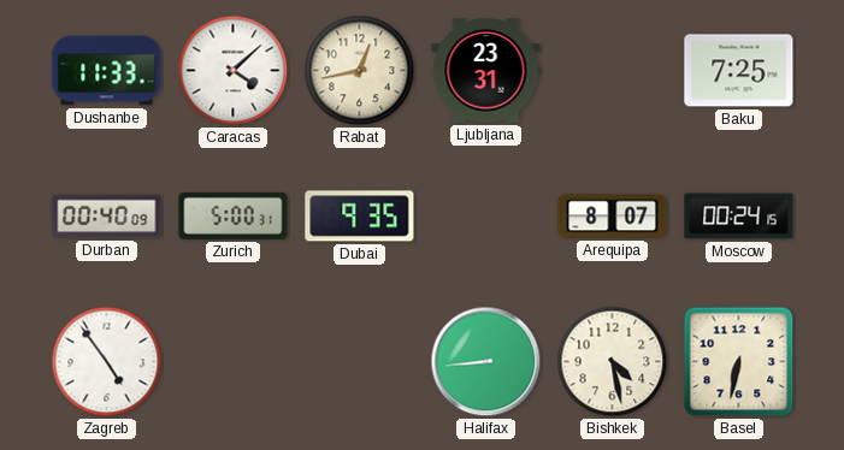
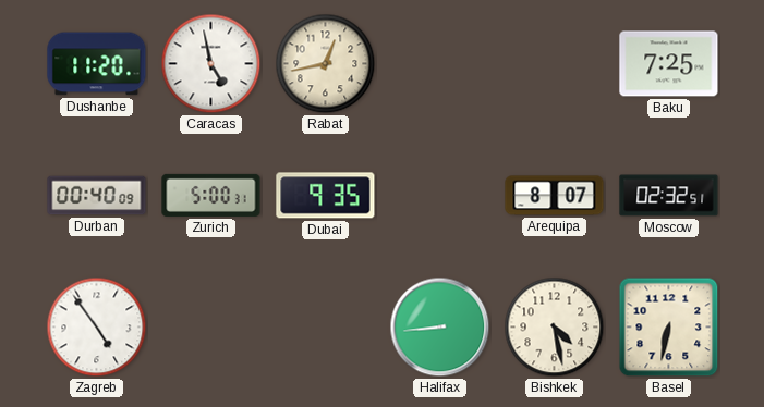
Dushanbe: 11:33 -> 11:20 (97, 64)
Caracas: 4:08 -> 4:58 (211, 64)
Ljubljana: 23:31 -> none (486, 71)
Moscow: 00:24 -> 02:32 (669, 196)
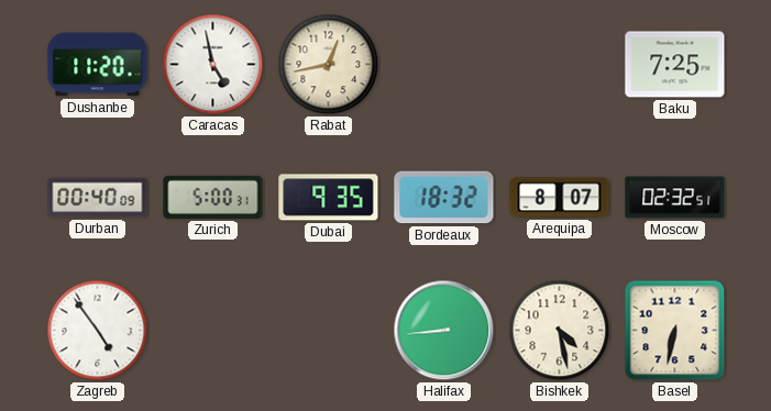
Bordeaux: none -> 18:32 (444, 198)
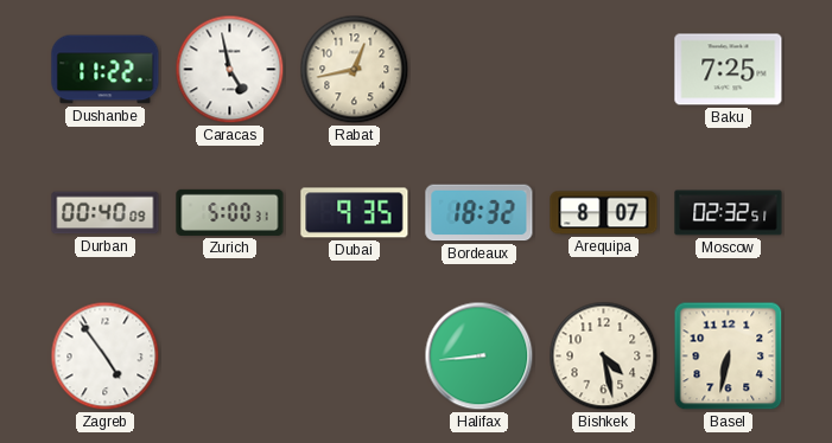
Dushanbe: 11:20 -> 11:22 (106, 70)
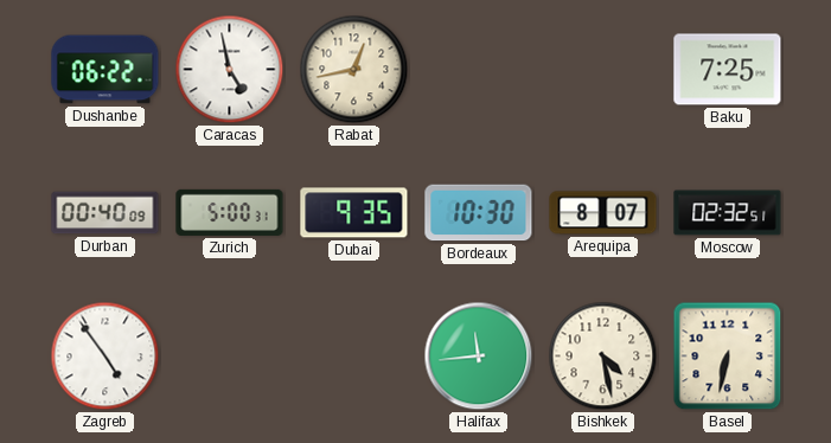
Dushanbe: 11:22 -> 06:22 (106, 70)
Bordeaux: 18:32 -> 10:30 (479, 213)
Halifax: 8:44 -> 11:44 (479, 357)
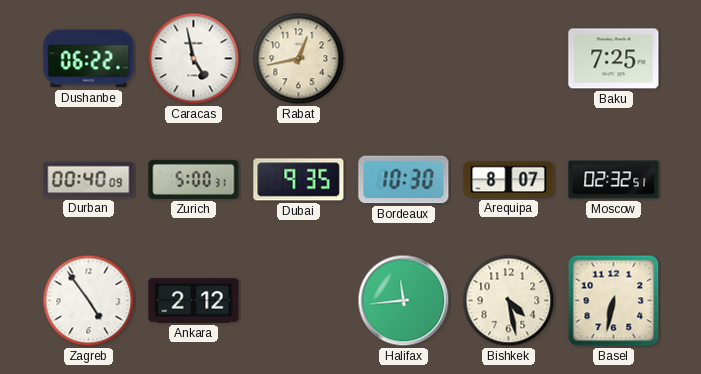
Ankara: none -> 2:12 (194, 301)
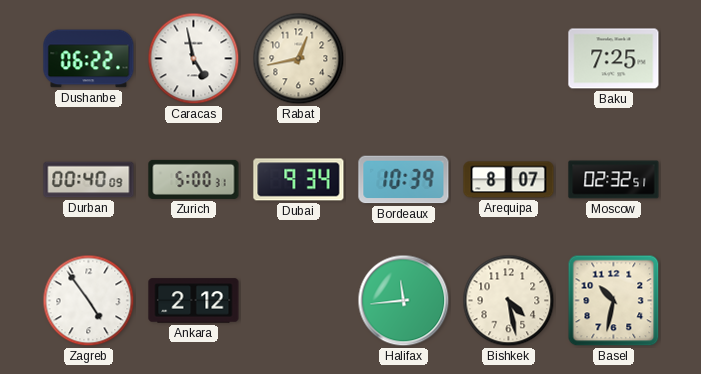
Dubai: 9:35 -> 9:34 (299, 180)
Bordeaux: 10:30 -> 10:39 (404, 180)
Basel: 6:32 -> 10:32 (614, 301)
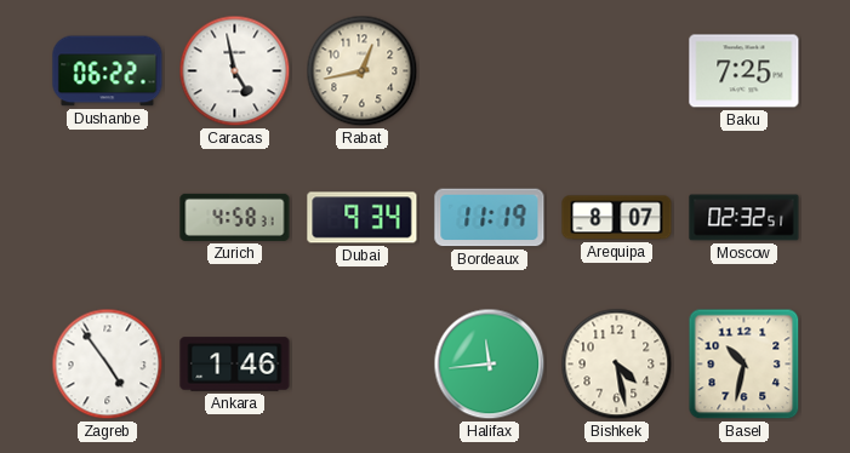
Durban: 00:40 -> none (89, 180)
Zurich: 5:00 -> 4:58 (235, 217)
Bordeaux: 10:39 -> 11:19 (490, 218)
Ankara: 2:12 -> 1:46 (235, 365)
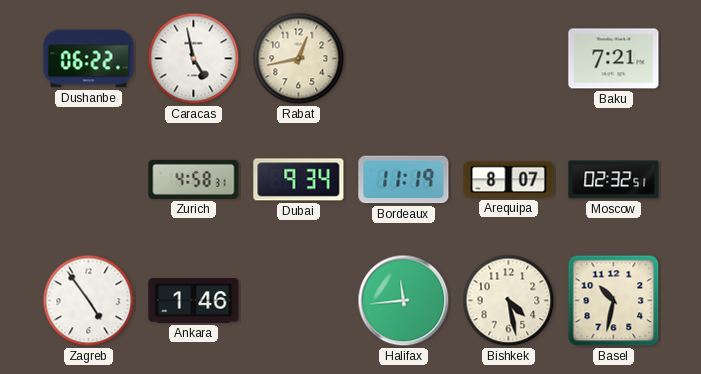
Baku: 7:25 -> 7:21 (614, 59)
